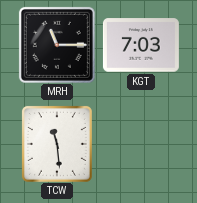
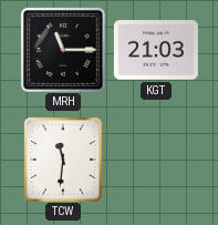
KGT: 7:03 -> 21:03 (156, 50)
TCW: 11:29 -> 11:31 (63, 160)
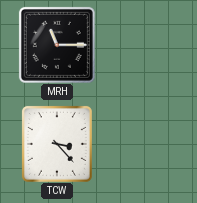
KGT: 21:03 -> none (156, 50)
TCW: 11:31 -> 3:23 (57, 144)
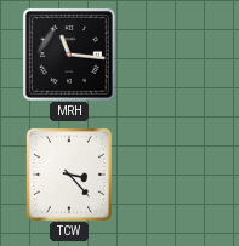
MRH: 11:15 -> 11:16 (69, 55)
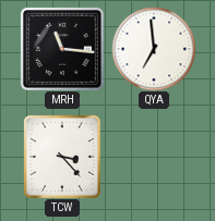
QYA: none -> 6:59 (154, 49)
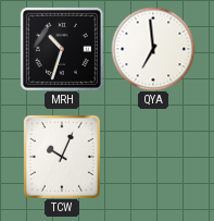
MRH: 11:16 -> 10:33 (62, 49)
TCW: 3:23 -> 10:04 (62, 157)
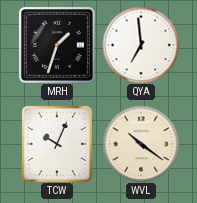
MRH: 10:33 -> 1:33 (57, 45)
WVL: none -> 10:21 (141, 144)
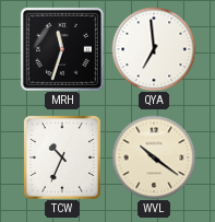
MRH: 1:33 -> 11:33 (62, 49)
TCW: 10:04 -> 10:34 (62, 157)
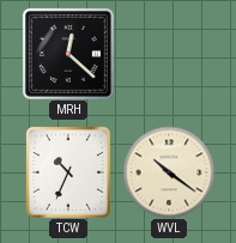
MRH: 11:33 -> 12:22 (68, 54)
QYA: 6:59 -> none (154, 49)
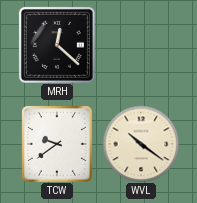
TCW: 10:34 -> 9:39 (57, 144)
